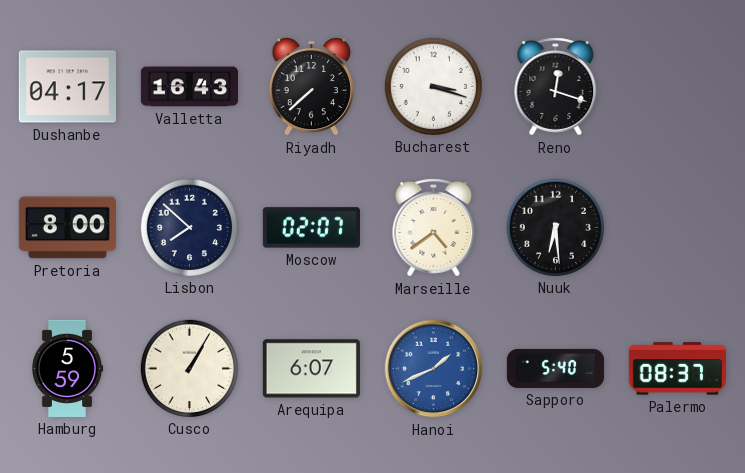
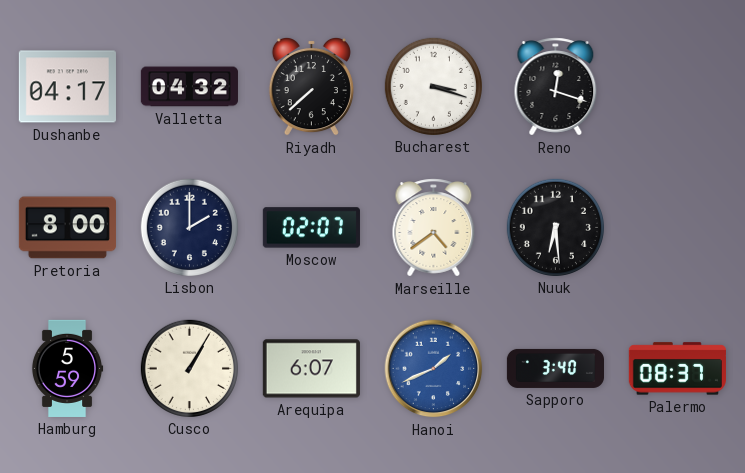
Valletta: 16:43 -> 04:32 (189, 87)
Lisbon: 7:52 -> 2:00 (189, 227)
Sapporo: 5:40 -> 3:40 (555, 368)
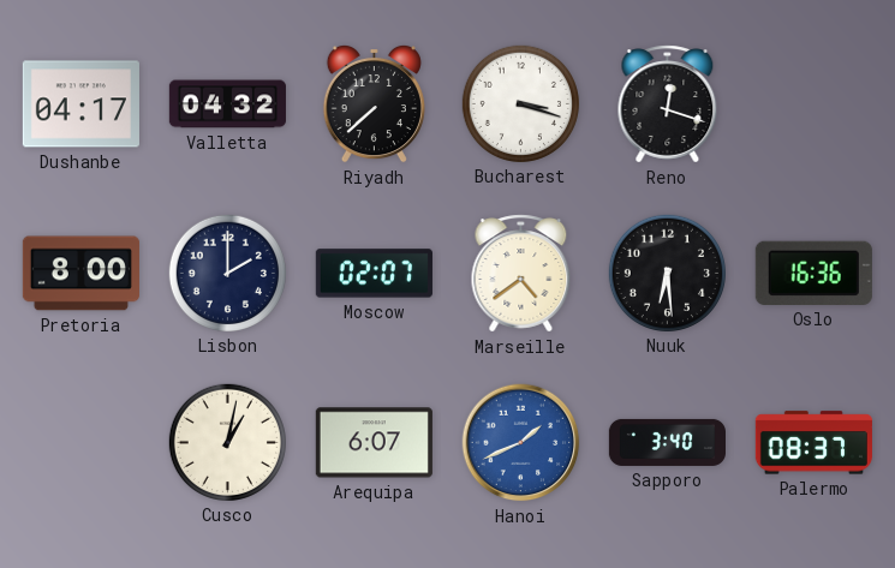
Oslo: none -> 16:36 (813, 273)
Hamburg: 5:59 -> none (67, 368)
Cusco: 1:05 -> 1:02 (227, 442)
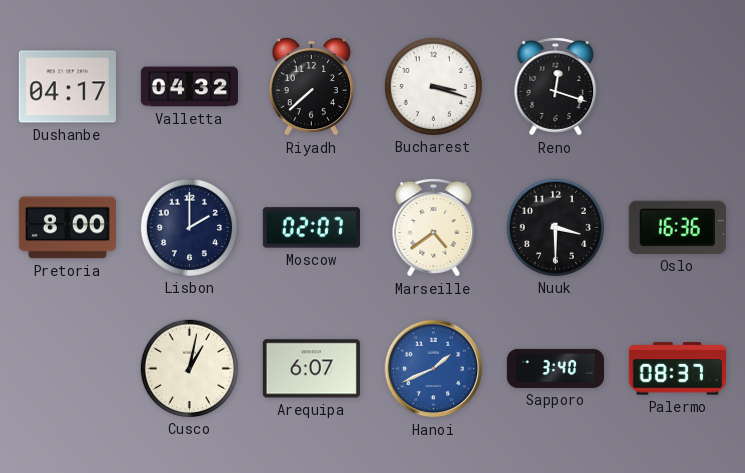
Nuuk: 6:29 -> 3:30 (555, 227)
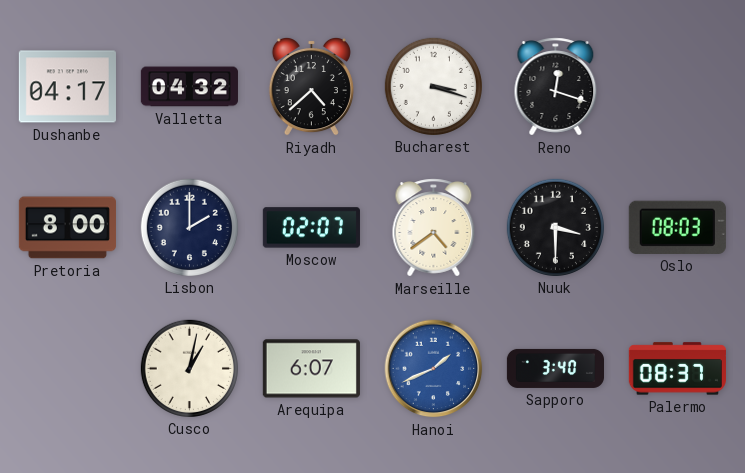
Riyadh: 7:38 -> 4:38 (311, 86)
Oslo: 16:36 -> 08:03 (677, 227)
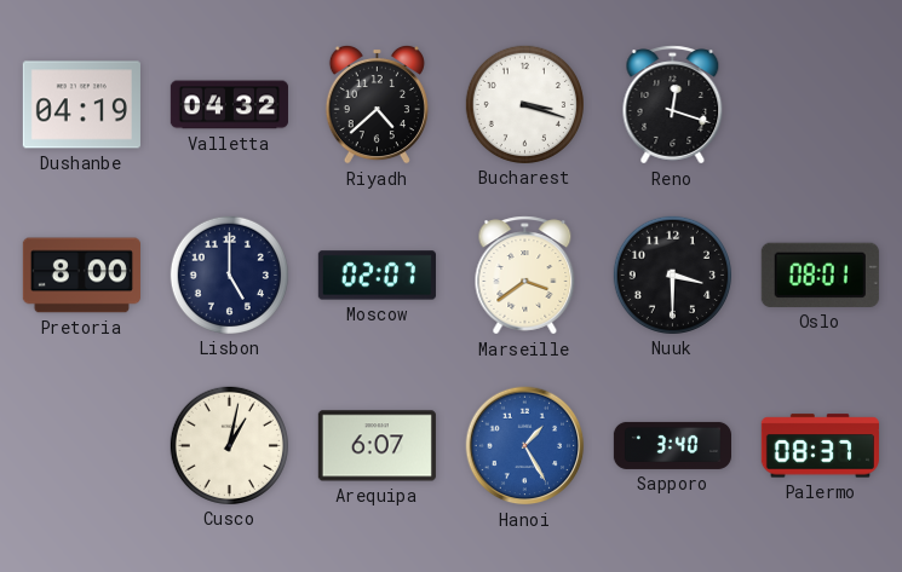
Dushanbe: 04:17 -> 04:19 (81, 105)
Lisbon: 2:00 -> 5:00 (229, 275)
Marseille: 4:39 -> 3:39 (525, 276)
Oslo: 08:03 -> 08:01 (820, 275)
Hanoi: 1:41 -> 1:25 (525, 446)
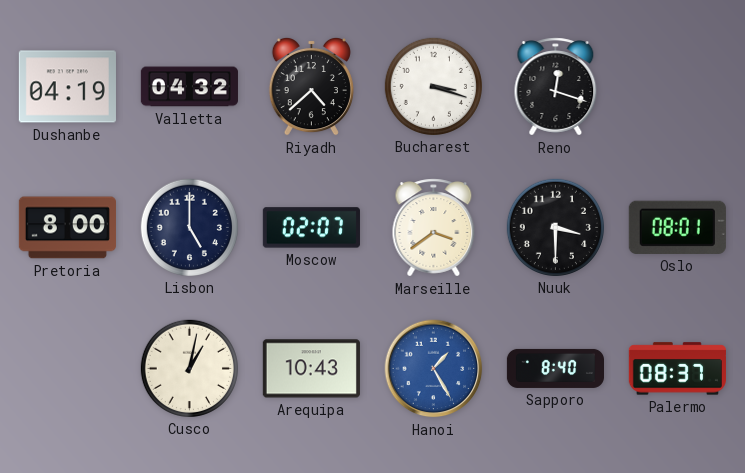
Arequipa: 6:07 -> 10:43 (311, 369)
Sapporo: 3:40 -> 8:40 (555, 368)
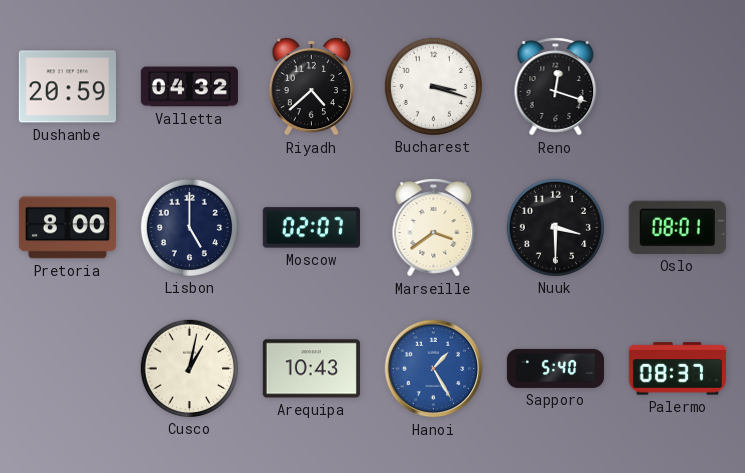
Dushanbe: 04:19 -> 20:59 (67, 87)
Sapporo: 8:40 -> 5:40 (555, 368)
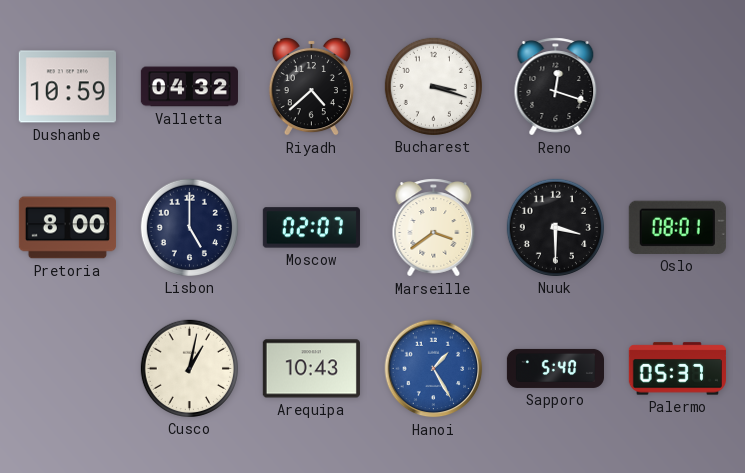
Dushanbe: 20:59 -> 10:59 (67, 87)
Palermo: 08:37 -> 05:37 (677, 369)
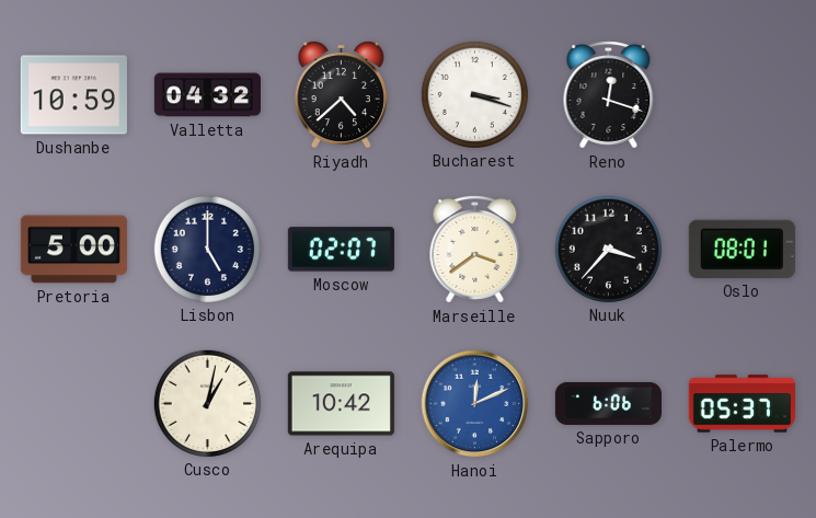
Pretoria: 8:00 -> 5:00 (73, 250)
Nuuk: 3:30 -> 3:37 (608, 249)
Arequipa: 10:43 -> 10:42 (341, 404)
Hanoi: 1:25 -> 12:11 (475, 404)
Sapporo: 5:40 -> 6:06 (608, 403)
